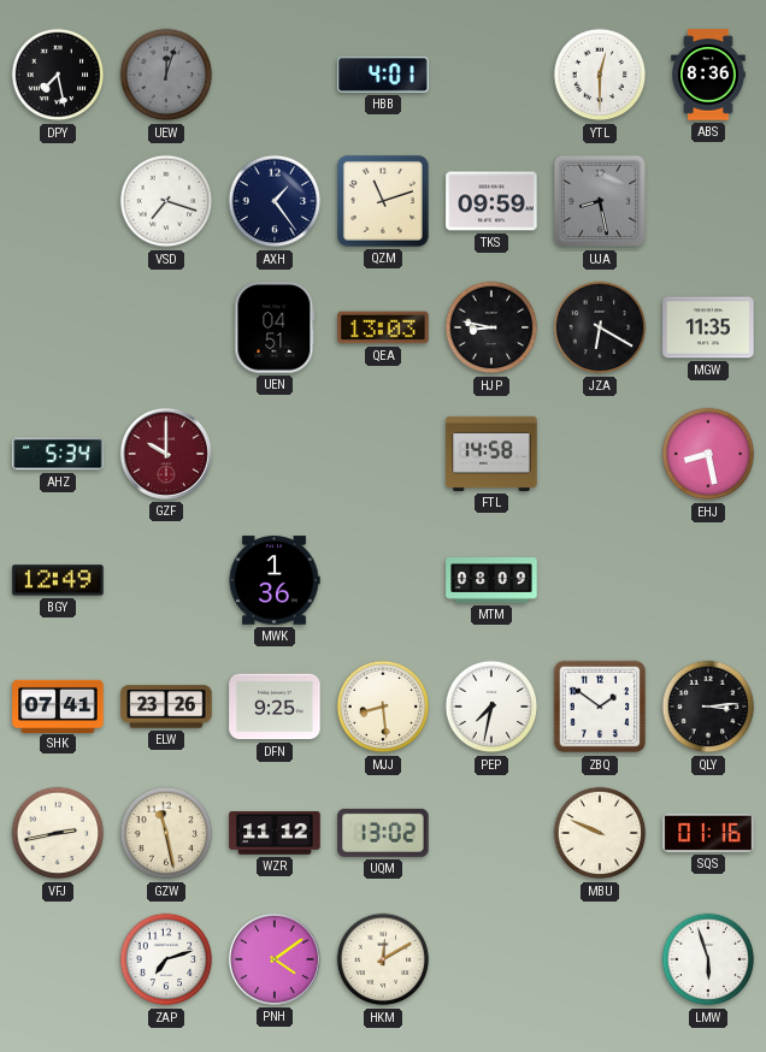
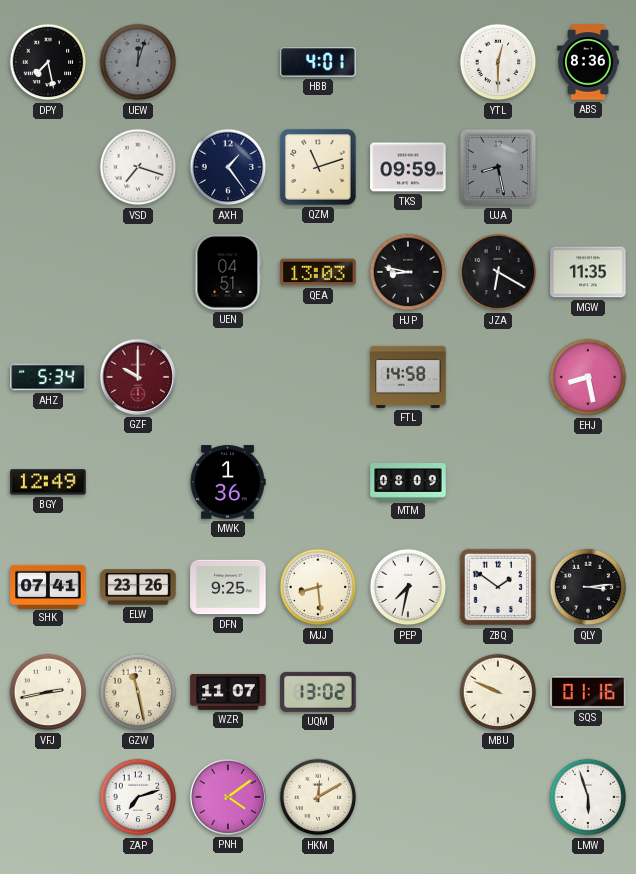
WZR: 11:12 -> 11:07 (228, 693)
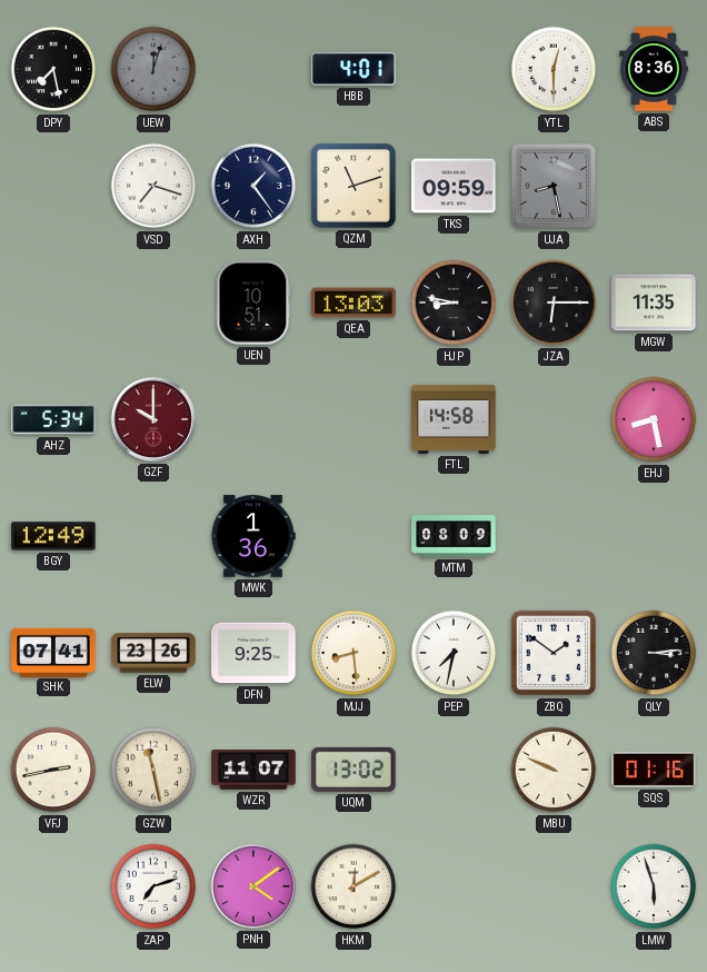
UEN: 04:51 -> 10:51 (253, 302)
JZA: 6:20 -> 6:15 (554, 302)
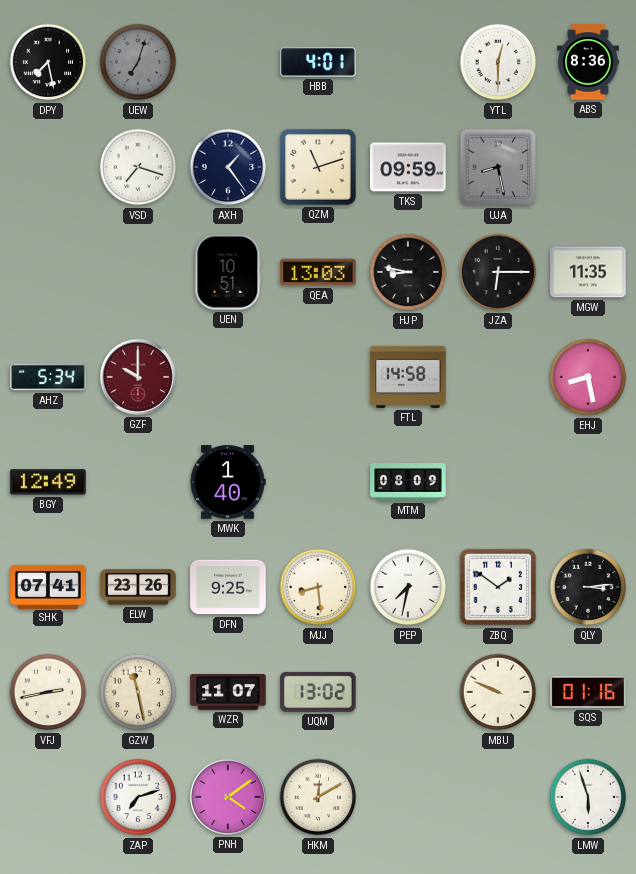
UEW: 12:03 -> 7:03 (138, 62)
MWK: 1:36 -> 1:40 (228, 482)
